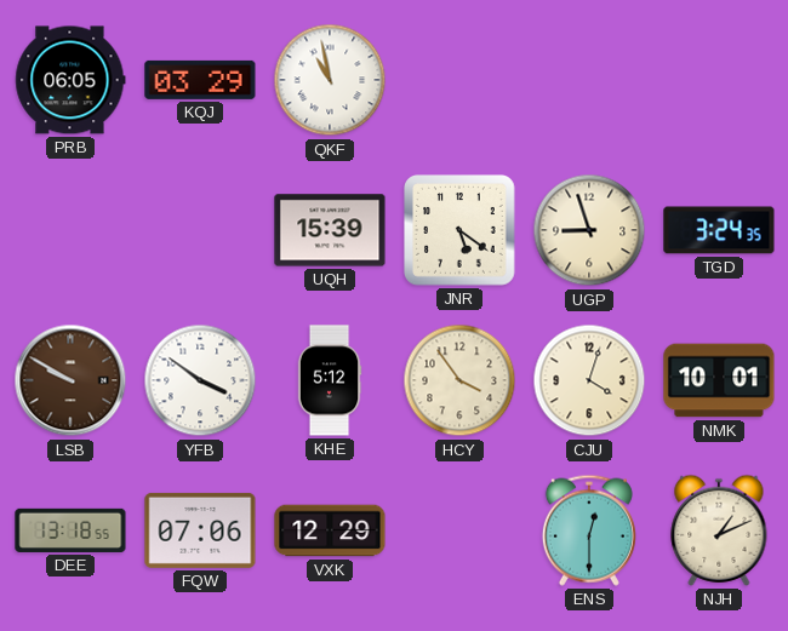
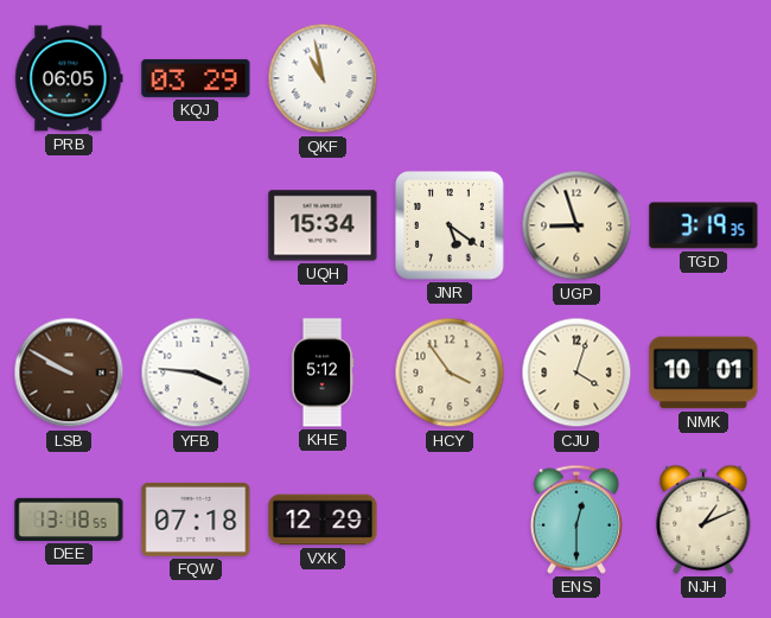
UQH: 15:39 -> 15:34 (323, 225)
TGD: 3:24 -> 3:19 (703, 225)
YFB: 3:51 -> 3:46 (196, 372)
FQW: 07:06 -> 07:18 (196, 520)
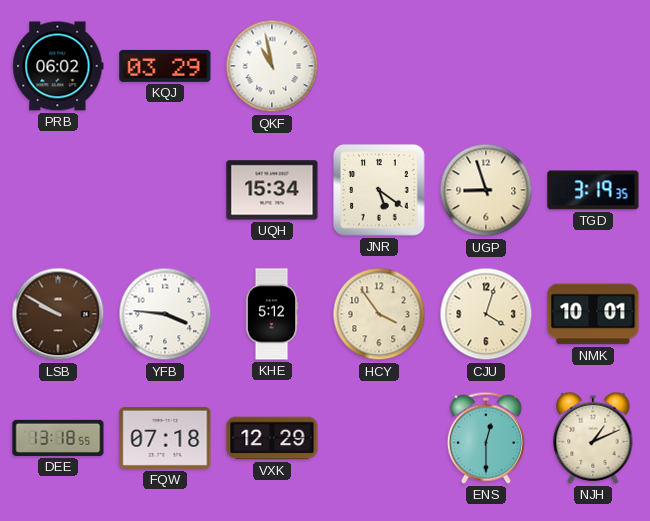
PRB: 06:05 -> 06:02 (58, 66)
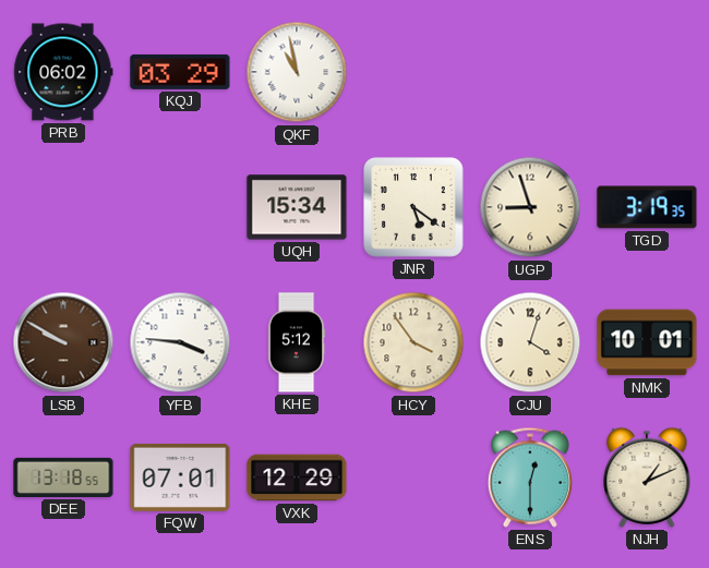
FQW: 07:18 -> 07:01 (180, 478)
